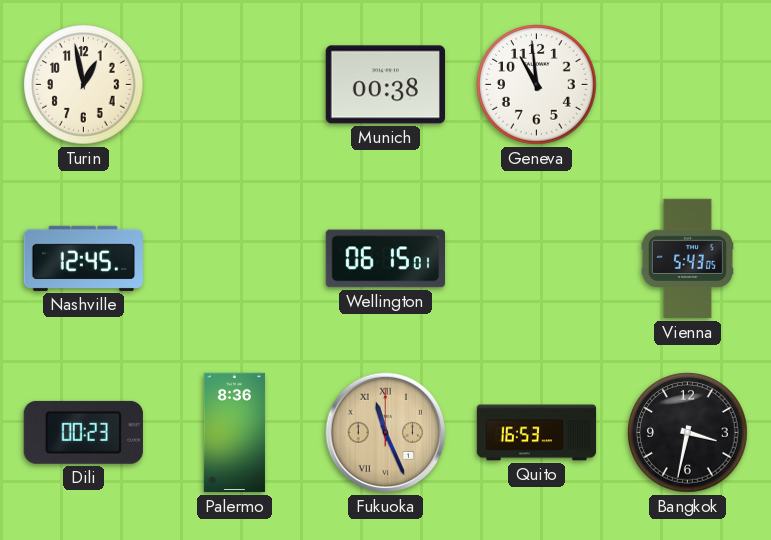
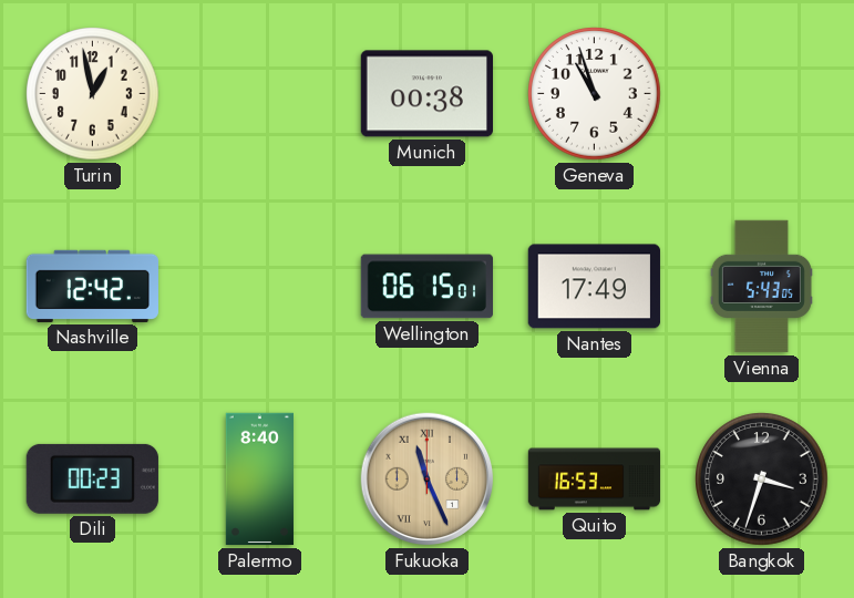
Geneva: 10:59 -> 10:57 (595, 94)
Nashville: 12:45 -> 12:42 (92, 286)
Nantes: none -> 17:49 (594, 287)
Palermo: 8:36 -> 8:40 (259, 480)
Bangkok: 3:32 -> 3:33 (762, 480)
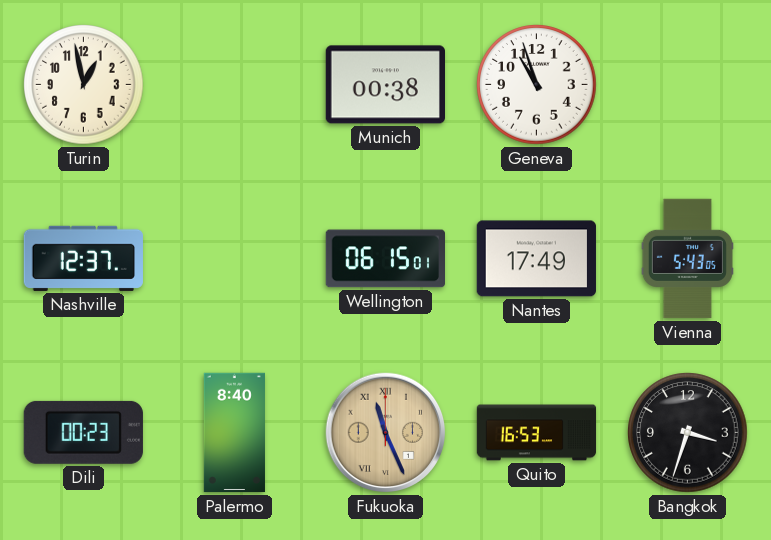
Nashville: 12:42 -> 12:37 (83, 258)
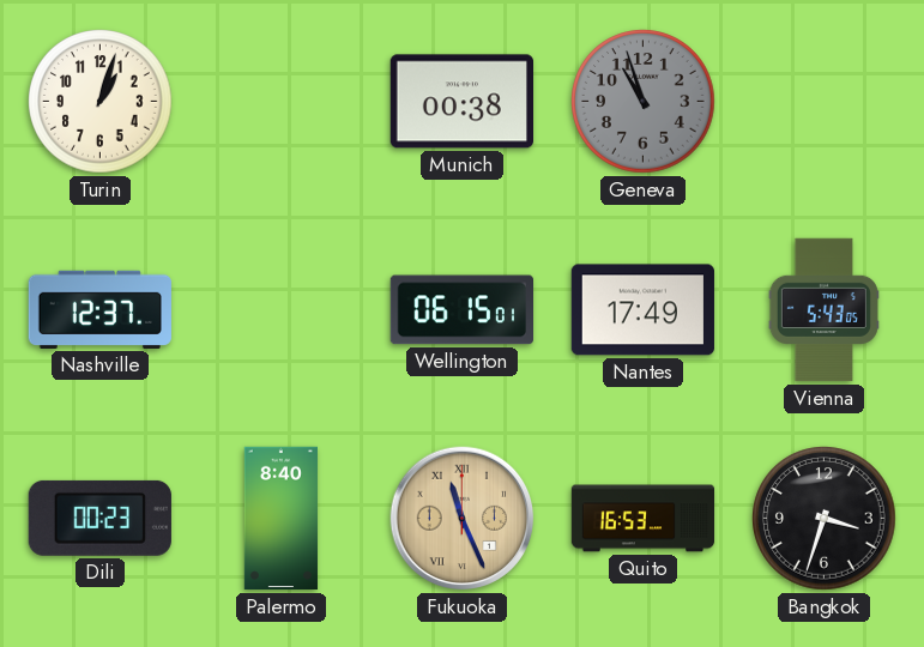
Turin: 12:58 -> 1:03 (101, 102)
Geneva dial: white -> grey (644, 102)
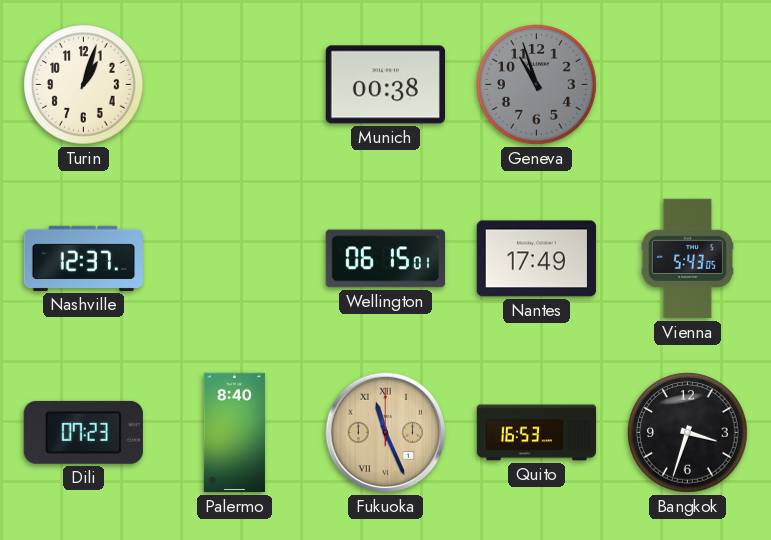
Dili: 00:23 -> 07:23 (83, 432)
